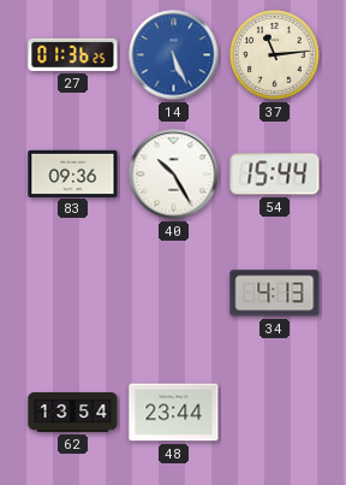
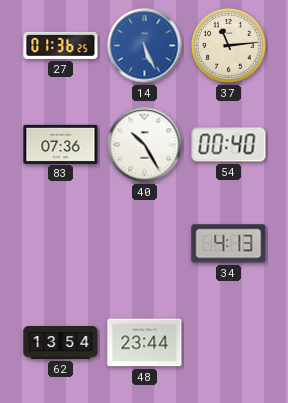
83: 09:36 -> 07:36 (61, 144)
54: 15:44 -> 00:40 (229, 145)
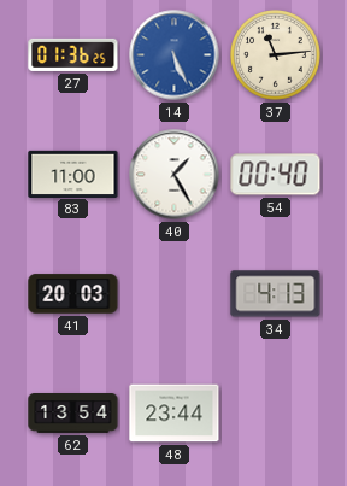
83: 07:36 -> 11:00 (73, 174)
40: 10:25 -> 1:25 (175, 175)
41: none -> 20:03 (73, 294)
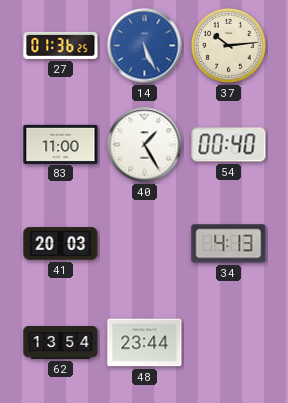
37: 11:14 -> 10:14 (229, 46)
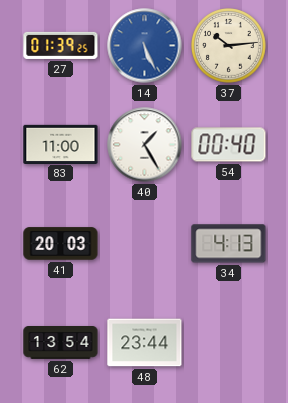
27: 01:36 -> 01:39 (61, 45)
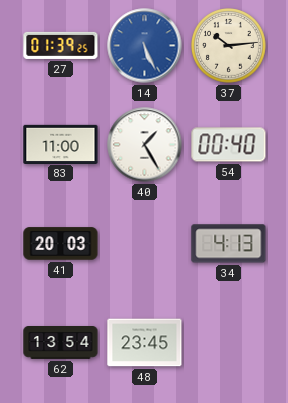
48: 23:44 -> 23:45 (145, 343)
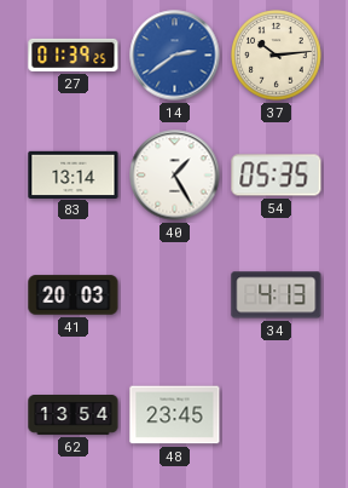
14: 5:26 -> 2:39 (175, 56)
83: 11:00 -> 13:14 (74, 174)
54: 00:40 -> 05:35 (277, 176)
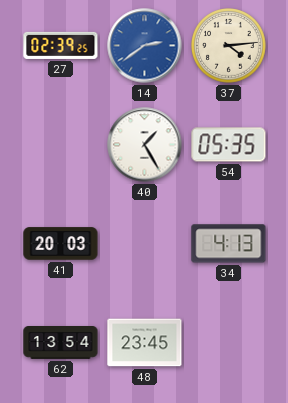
27: 01:39 -> 02:39 (61, 45)
37: 10:14 -> 4:14 (229, 46)
83: 13:14 -> none (74, 174)
